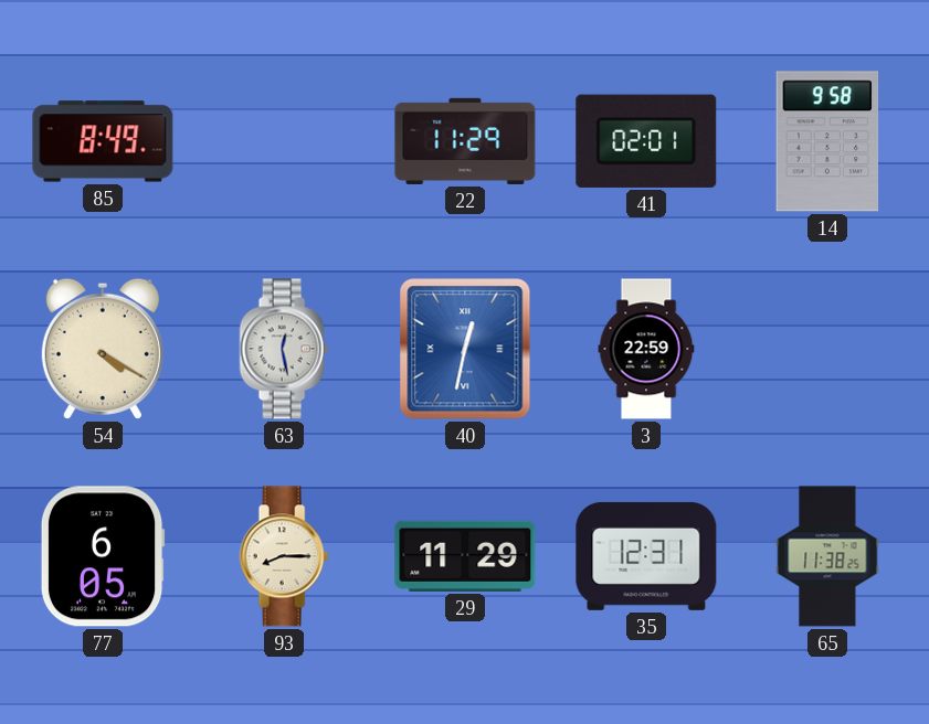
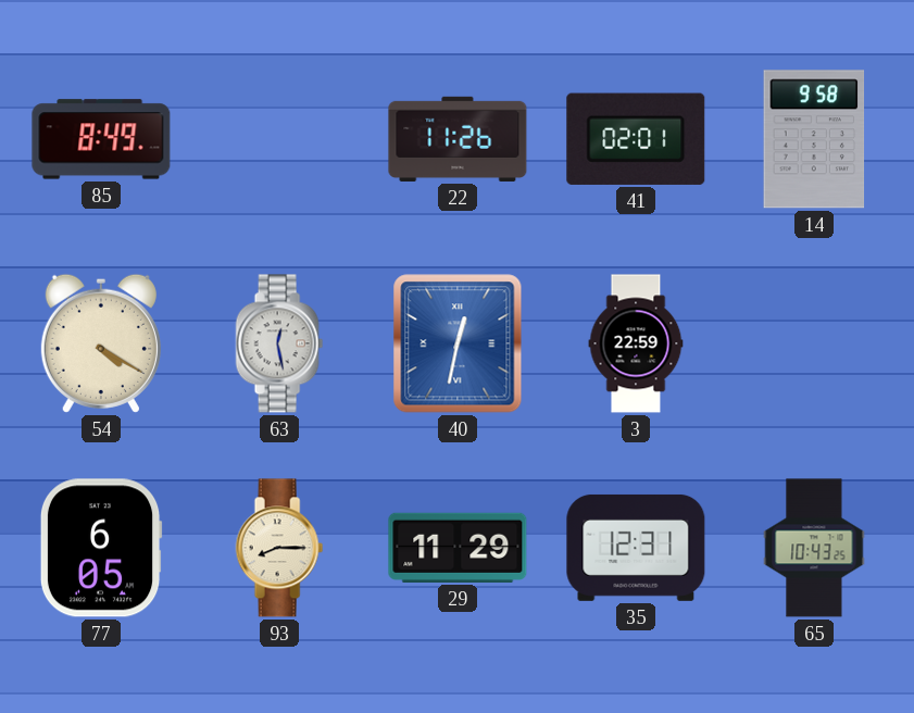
22: 11:29 -> 11:26 (458, 139)
65: 11:38 -> 10:43 (814, 548)
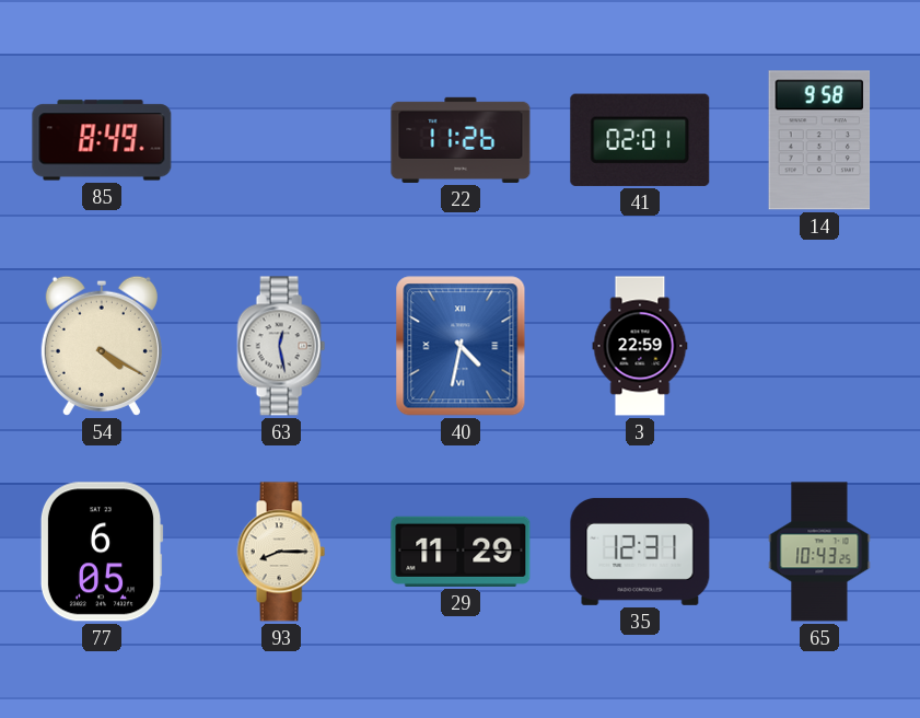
40: 12:32 -> 4:32 (461, 346)
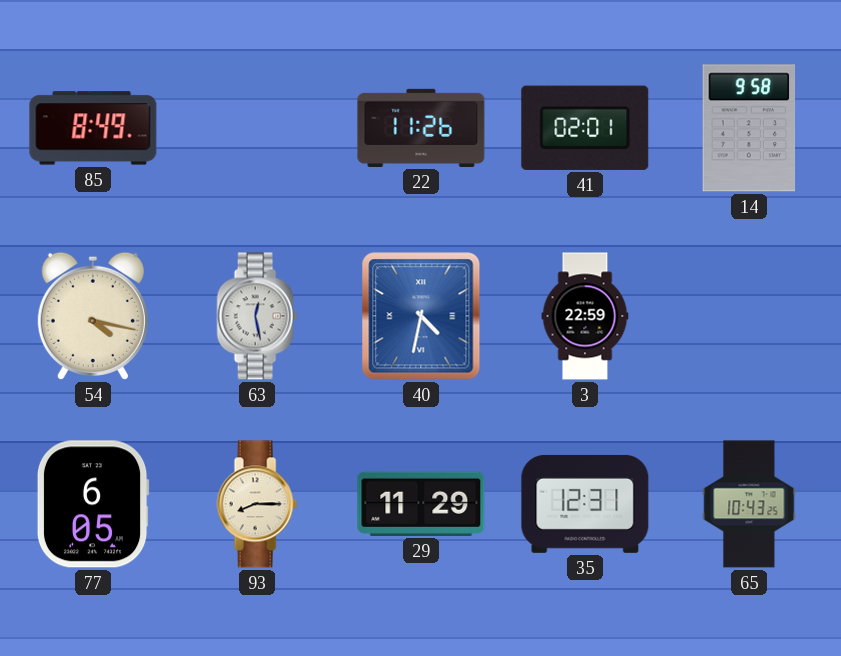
54: 4:20 -> 4:17 (93, 316)
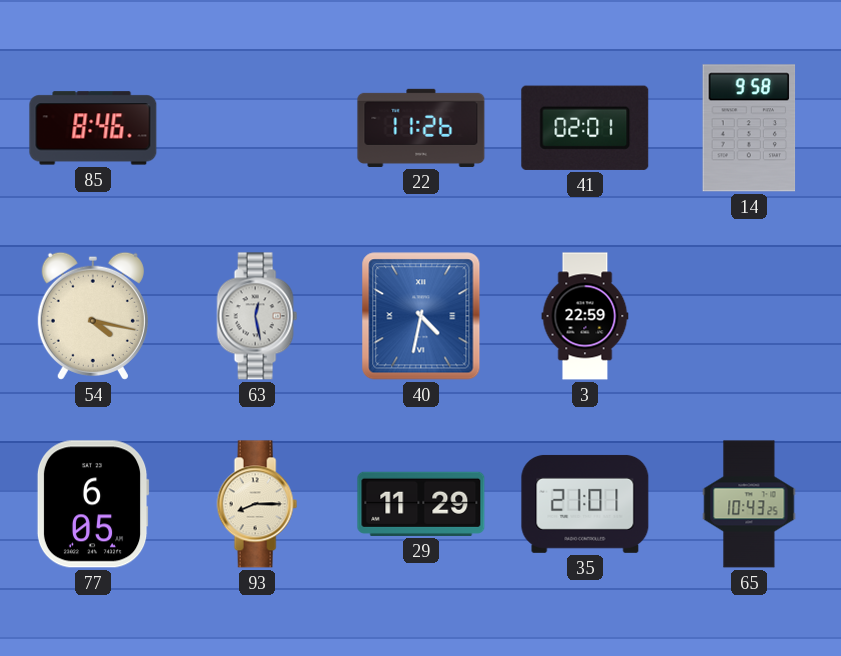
85: 8:49 -> 8:46 (93, 128)
35: 12:31 -> 21:01 (585, 504)
